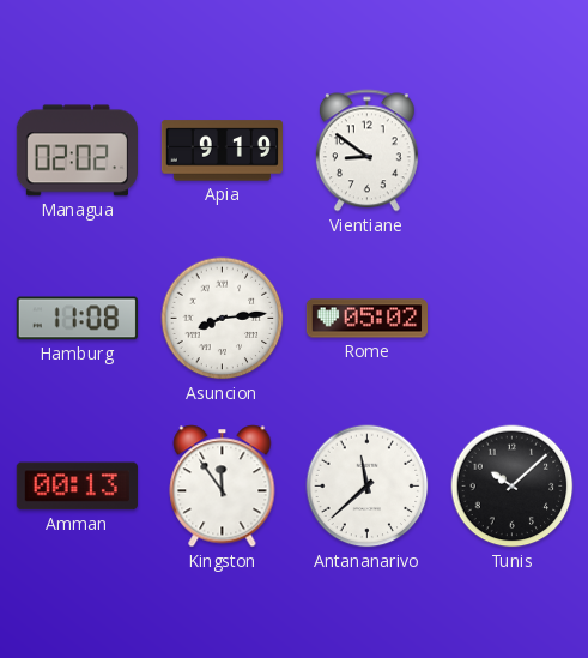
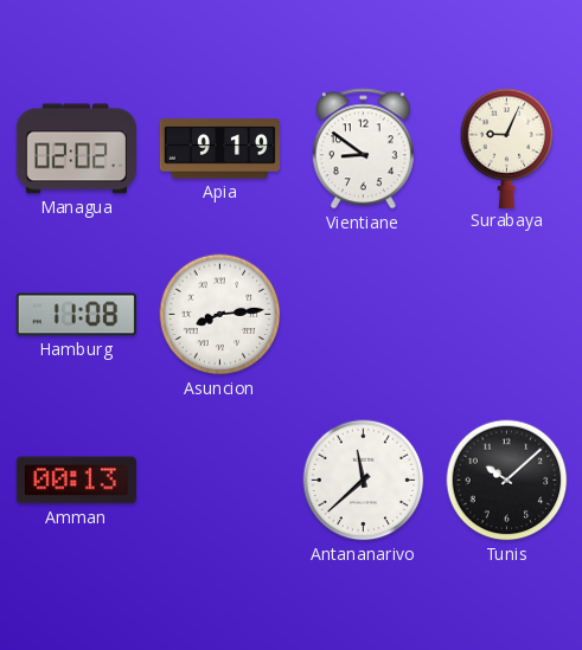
Surabaya: none -> 9:04 (507, 148)
Rome: 05:02 -> none (366, 319)
Kingston: 11:54 -> none (223, 487)
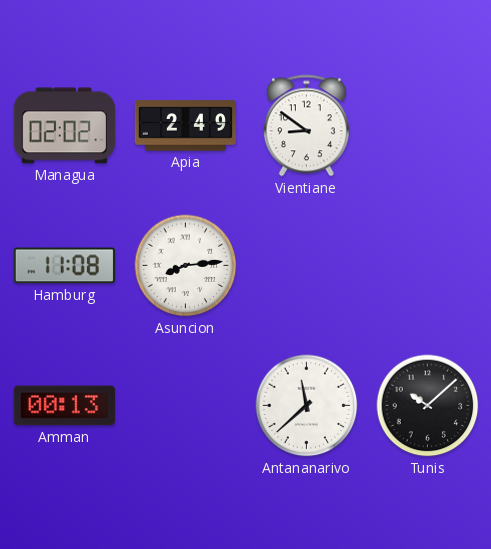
Apia: 9:19 -> 2:49 (185, 126)
Surabaya: 9:04 -> none (507, 148)
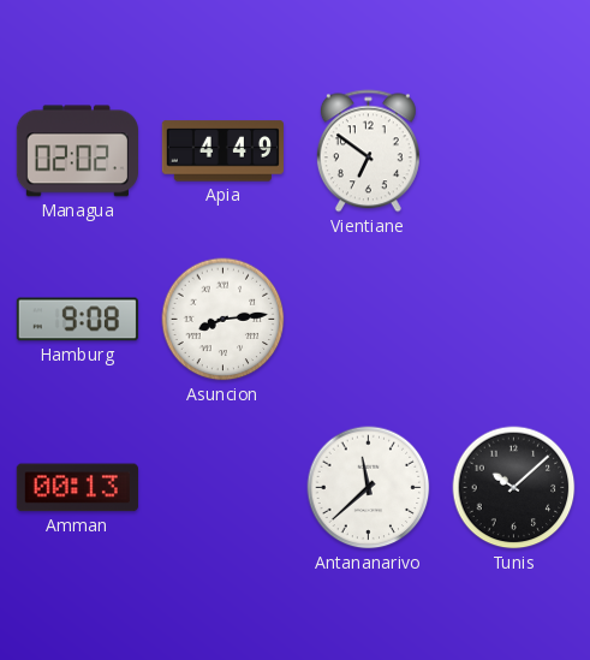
Apia: 2:49 -> 4:49 (222, 151)
Vientiane: 8:51 -> 6:51 (368, 151)
Hamburg: 11:08 -> 9:08 (77, 320)
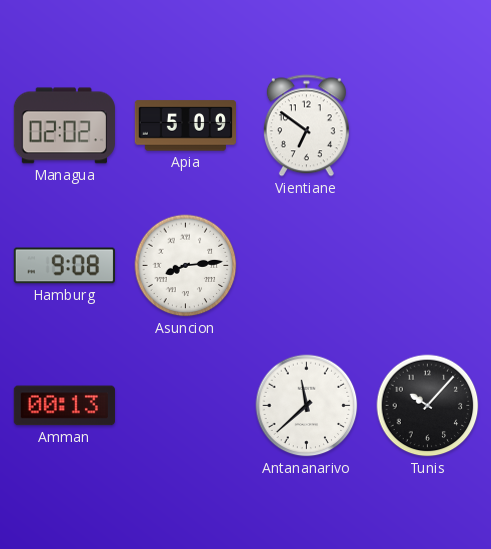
Apia: 4:49 -> 5:09 (185, 126)
Tunis: 10:08 -> 10:07 (428, 406)
